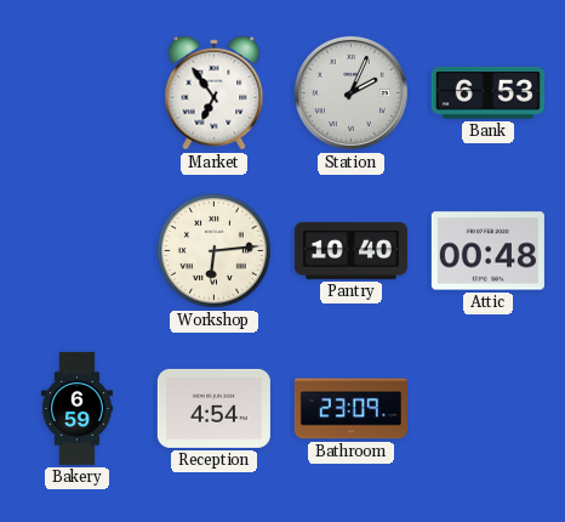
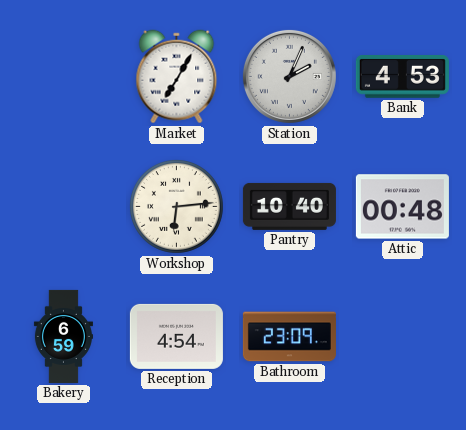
Market: 6:54 -> 7:05 (177, 77)
Bank: 6:53 -> 4:53 (402, 77)
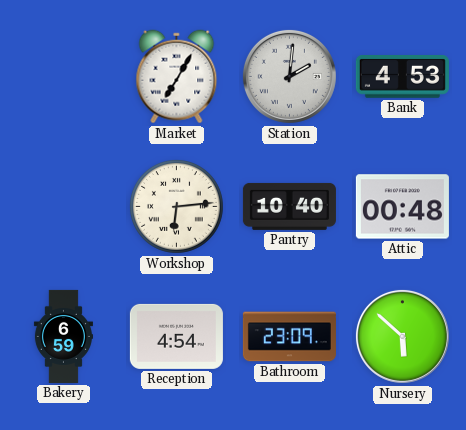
Station: 2:04 -> 2:01 (289, 76)
Nursery: none -> 5:52 (402, 336)
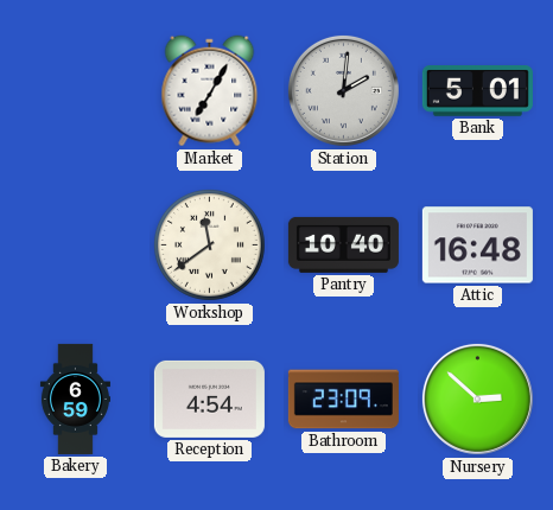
Bank: 4:53 -> 5:01 (477, 91)
Workshop: 6:14 -> 11:39 (209, 244)
Attic: 00:48 -> 16:48 (477, 246)
Nursery: 5:52 -> 2:52 (477, 399)
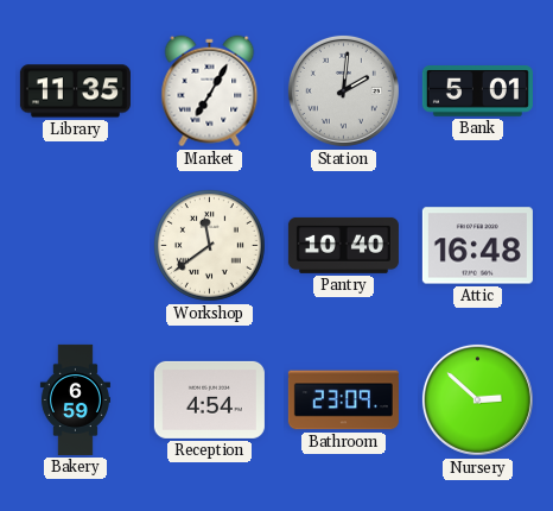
Library: none -> 11:35 (75, 92)
